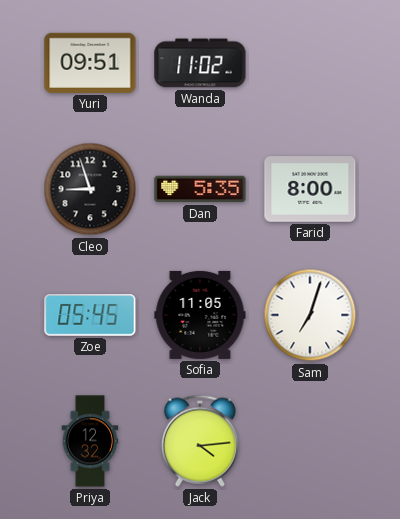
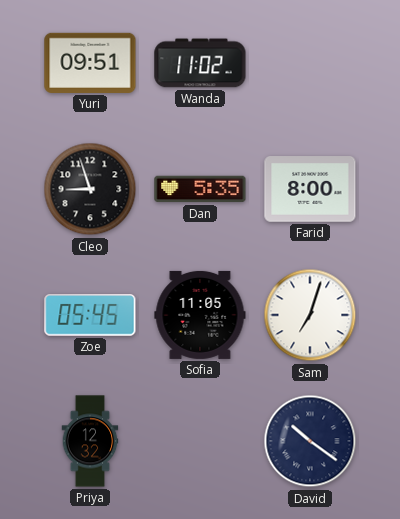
Jack: 4:14 -> none (200, 441)
David: none -> 10:21 (310, 441)
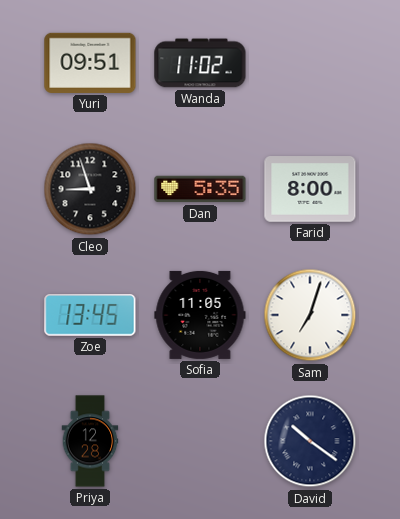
Zoe: 05:45 -> 13:45 (90, 315)
Priya: 12:32 -> 12:28 (90, 441)
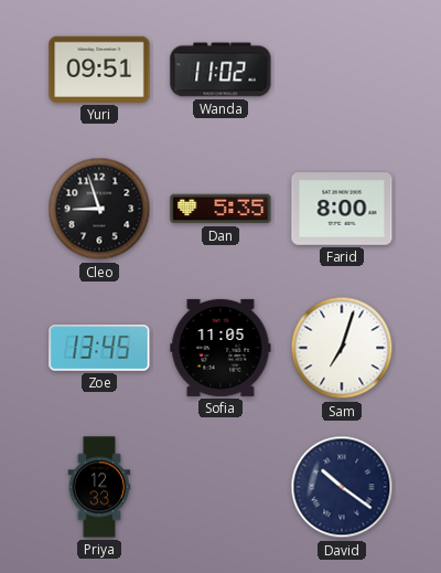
Priya: 12:28 -> 12:33 (99, 487)
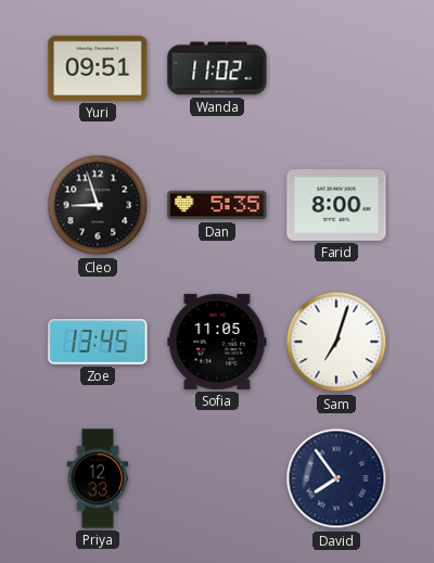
David: 10:21 -> 7:54 (336, 478)
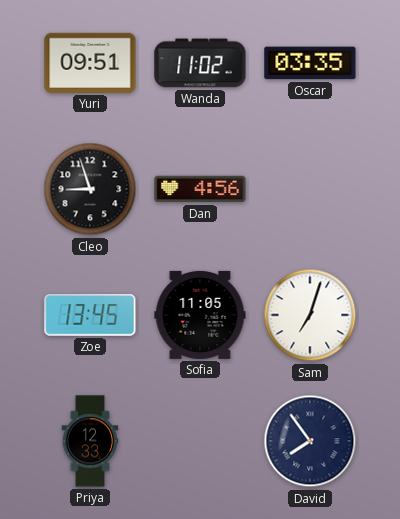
Oscar: none -> 03:35 (310, 63)
Dan: 5:35 -> 4:56 (200, 189)
Farid: 8:00 -> none (336, 205)
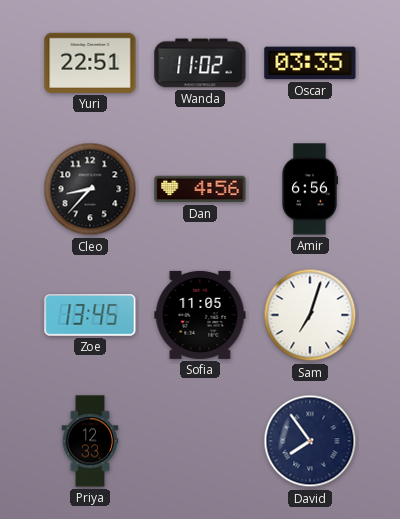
Yuri: 09:51 -> 22:51 (90, 63)
Cleo: 8:57 -> 8:37 (90, 189)
Amir: none -> 6:56 (310, 189)
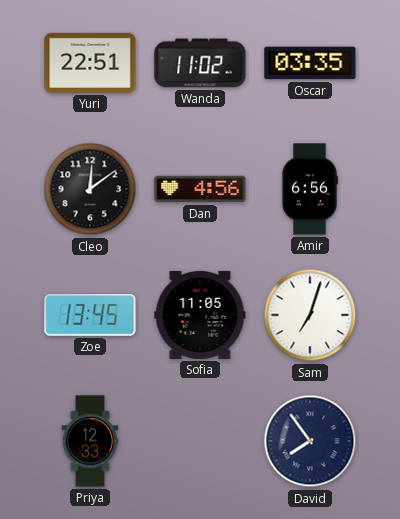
Cleo: 8:37 -> 12:09 (90, 189)
